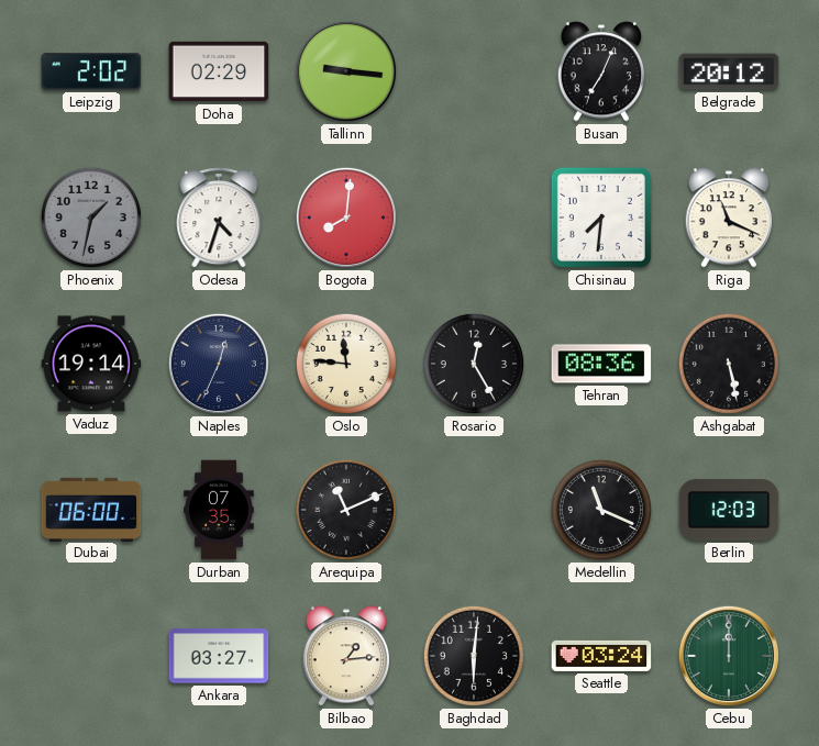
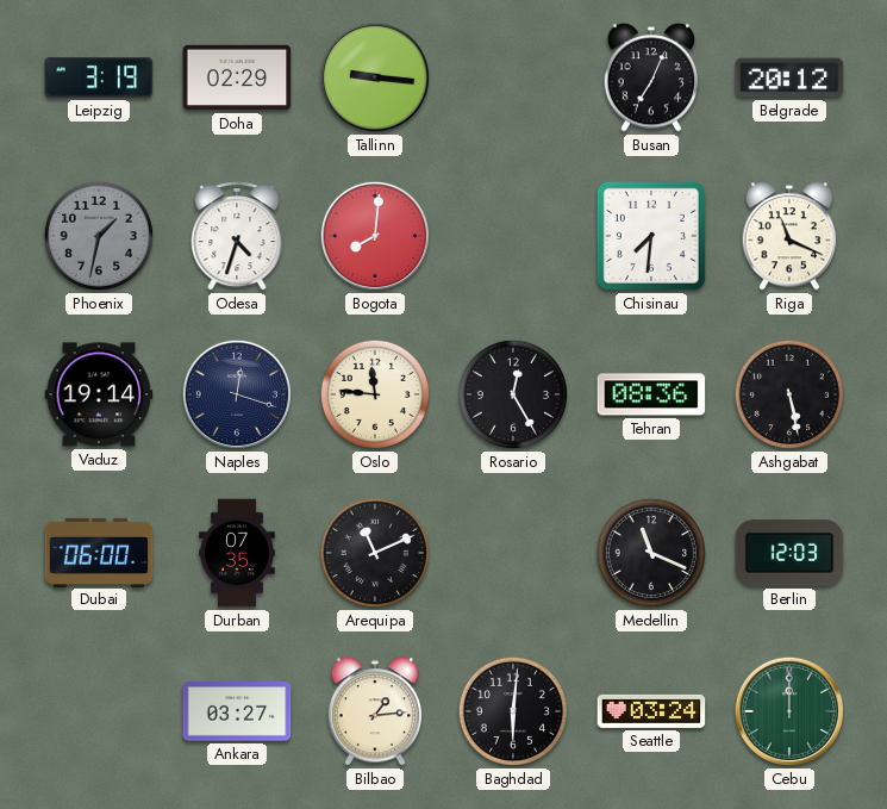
Leipzig: 2:02 -> 3:19 (99, 77)
Naples: 12:34 -> 12:18 (237, 394)
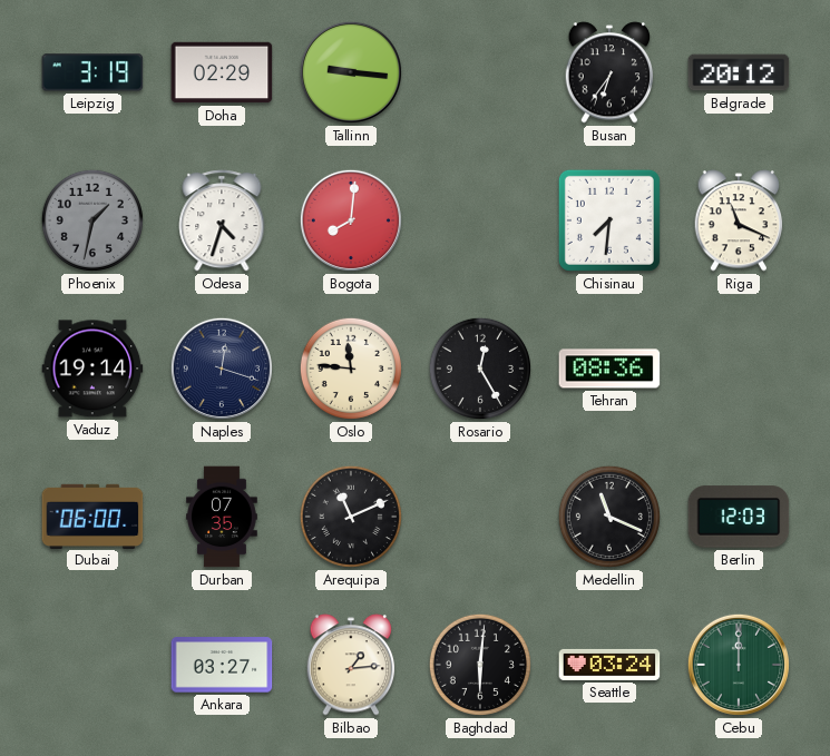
Busan: 7:04 -> 6:36 (609, 72)
Ashgabat: 5:28 -> none (789, 394)
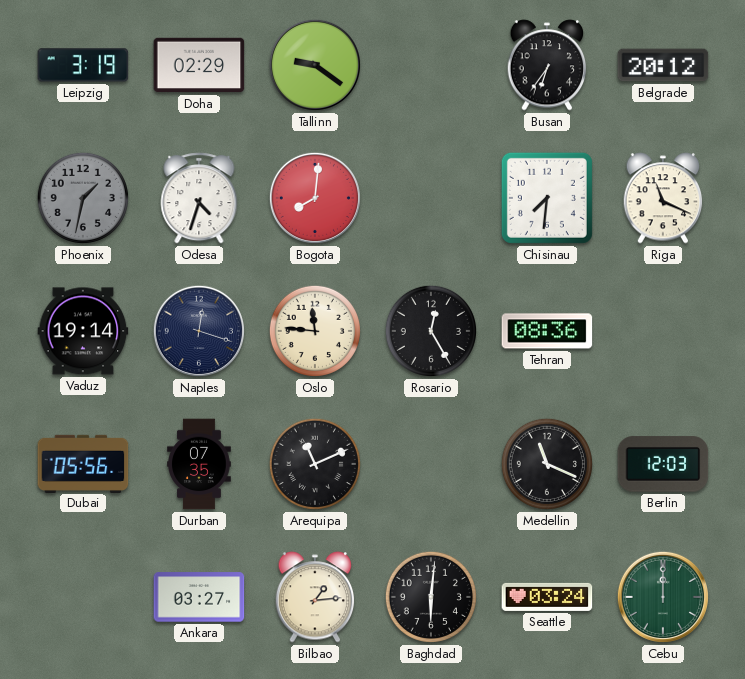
Tallinn: 9:16 -> 9:21 (315, 65)
Dubai: 06:00 -> 05:56 (83, 463)
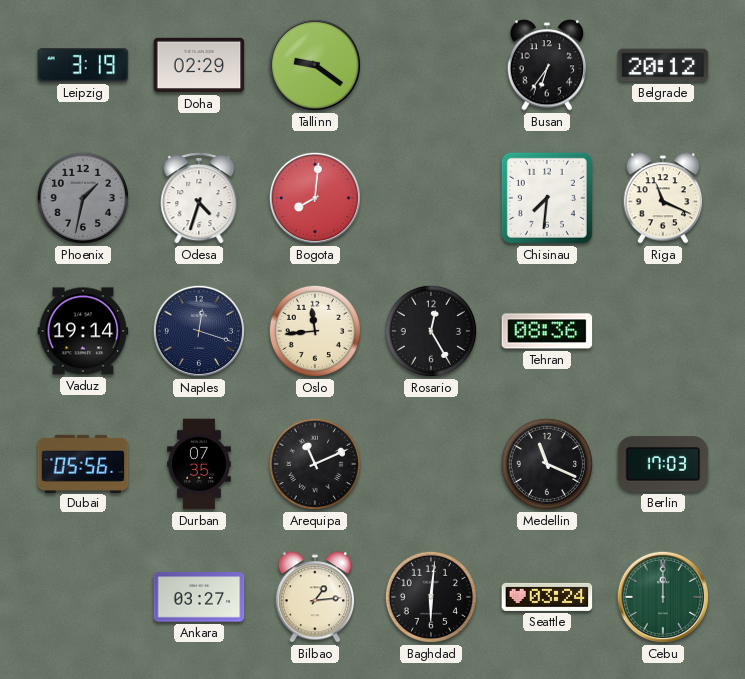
Oslo: 11:46 -> 11:44 (315, 331)
Berlin: 12:03 -> 17:03 (663, 464)
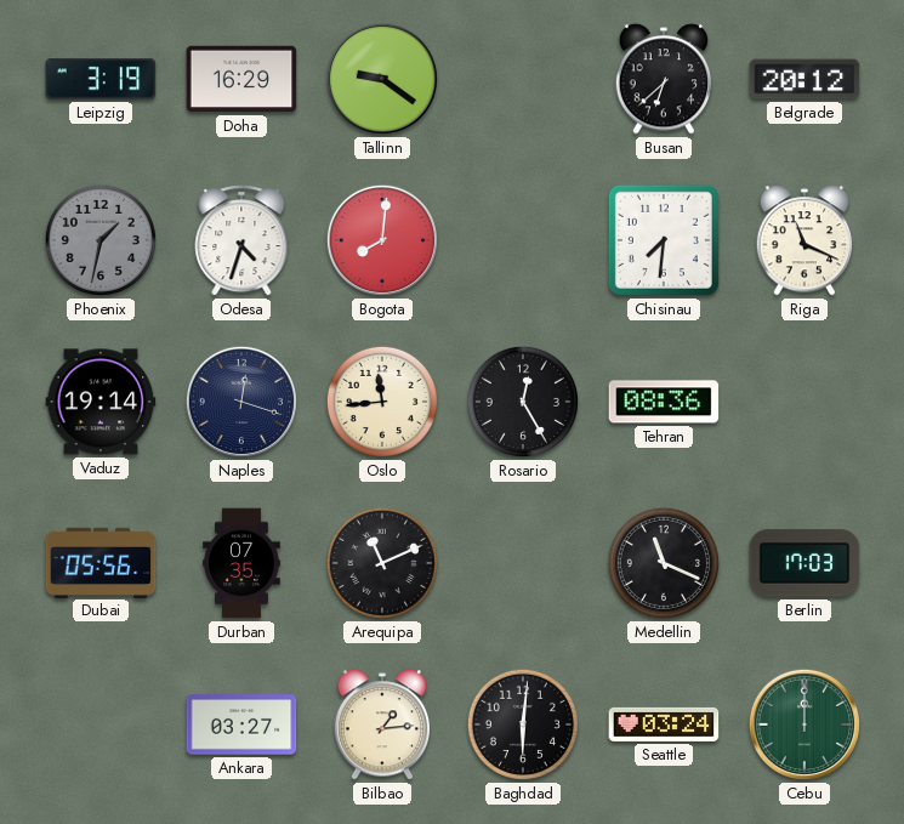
Doha: 02:29 -> 16:29 (241, 79)
Busan: 6:36 -> 6:38 (664, 79)
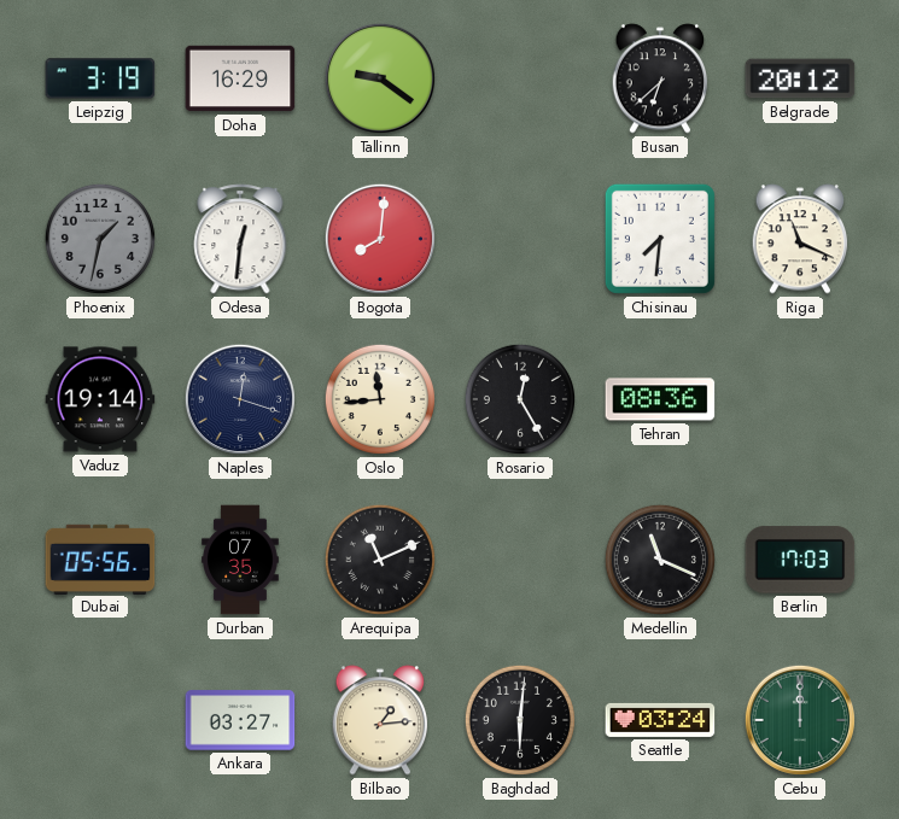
Odesa: 4:33 -> 12:31 (240, 239)
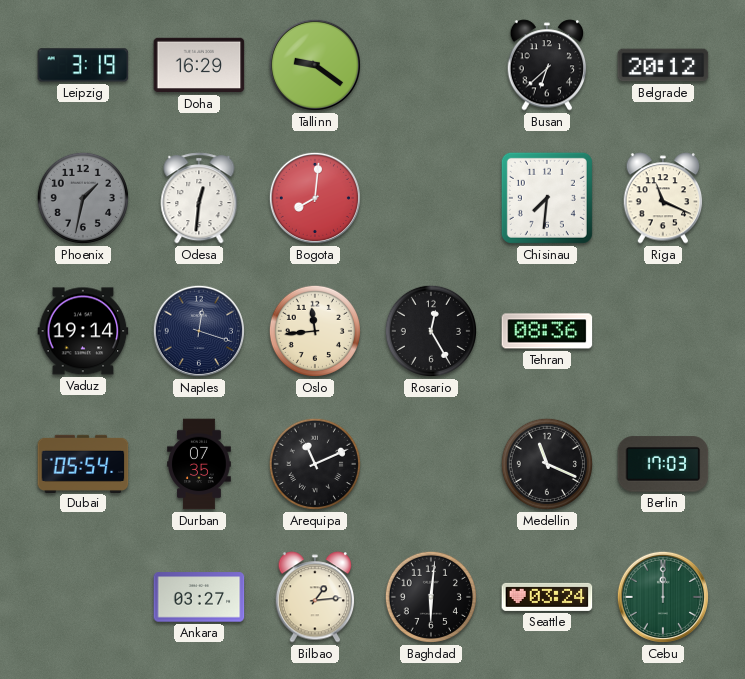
Dubai: 05:56 -> 05:54 (83, 463)
